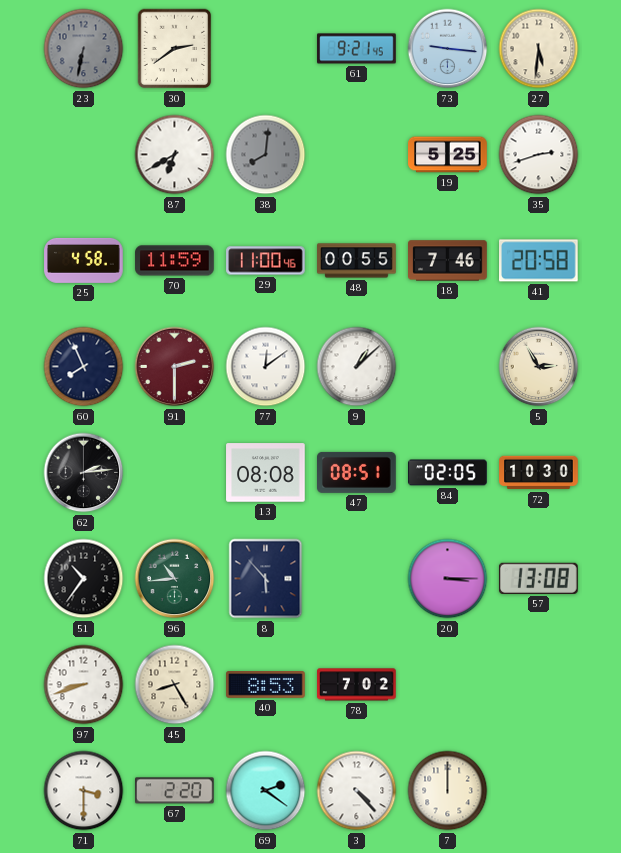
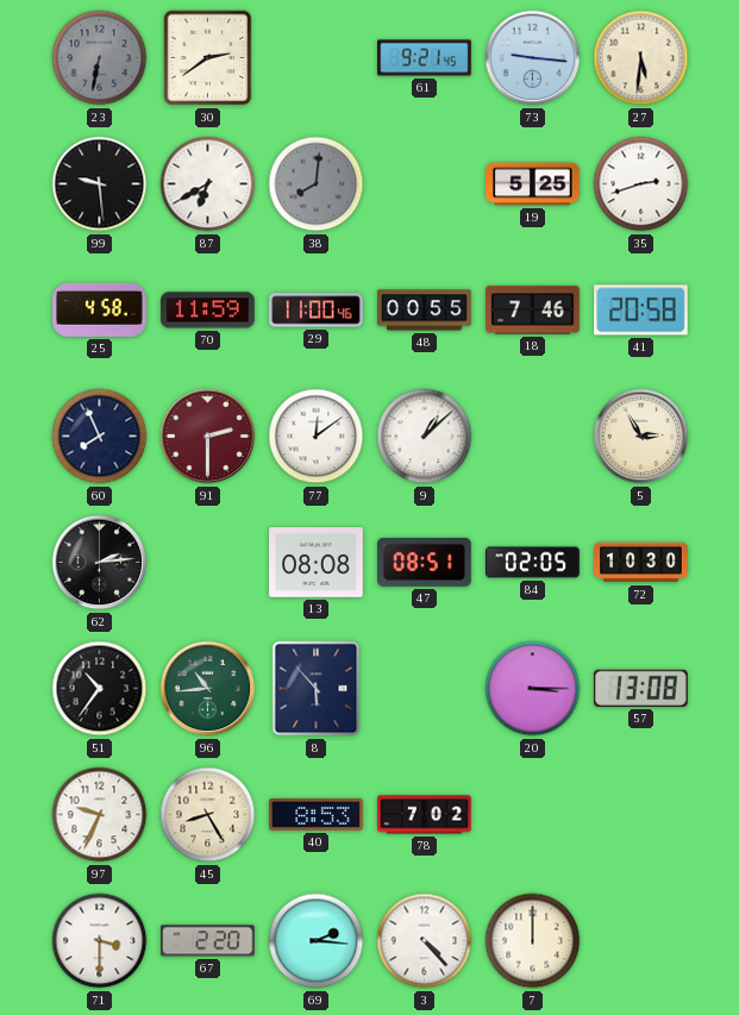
99: none -> 9:29 (100, 184)
97: 8:42 -> 9:34 (100, 815)
69: 2:21 -> 2:16 (317, 941)
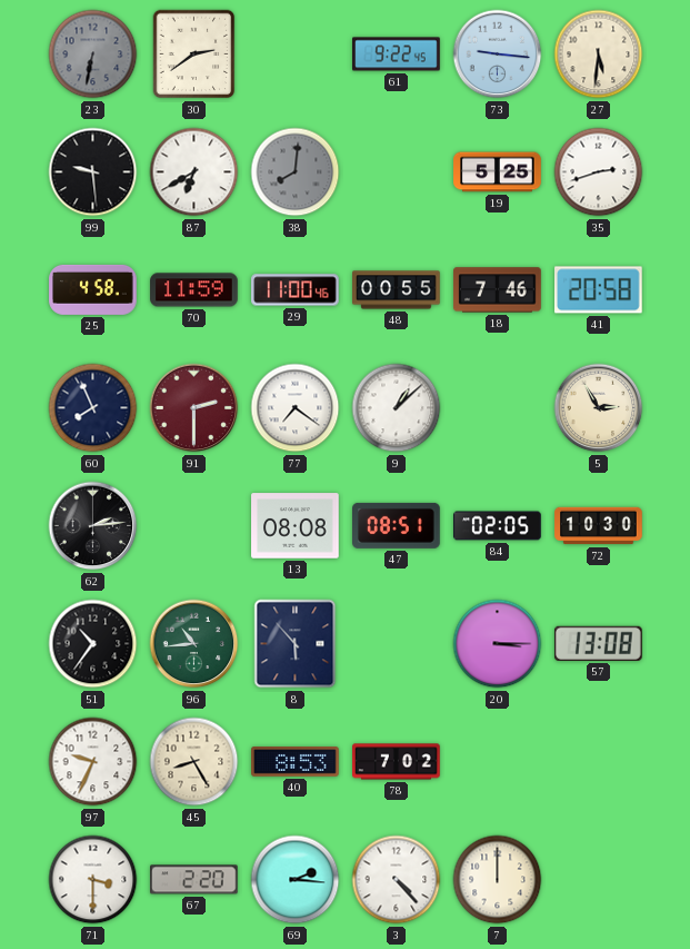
61: 9:21 -> 9:22 (397, 55)
77: 12:09 -> 7:21 (296, 408)
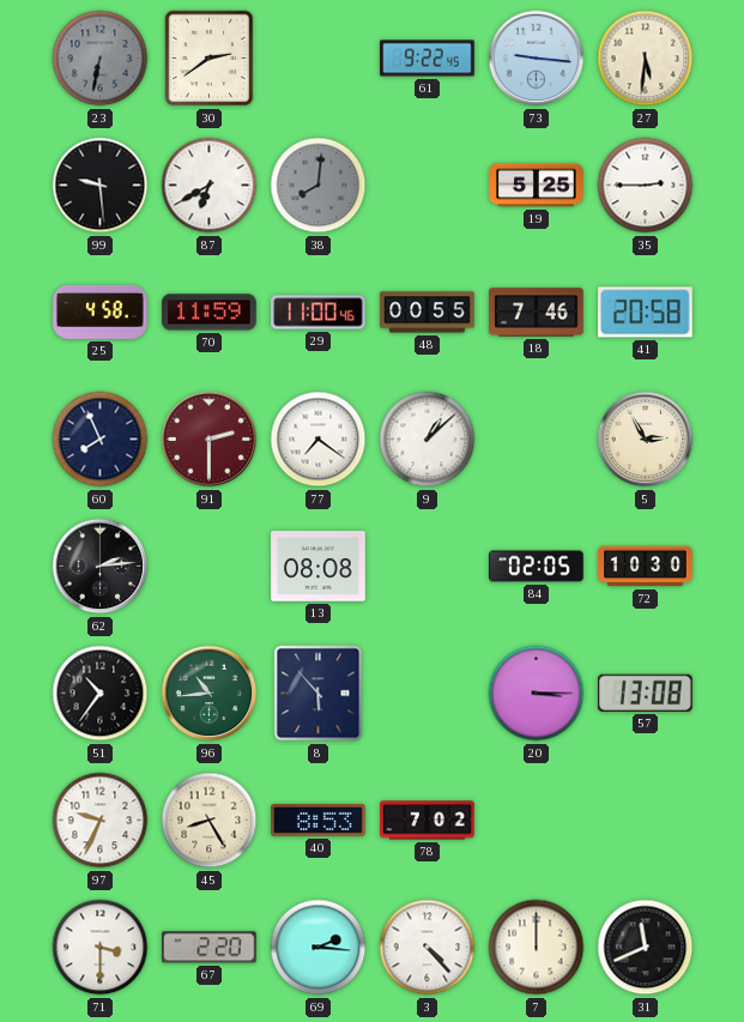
35: 2:42 -> 2:45 (646, 186)
47: 08:51 -> none (397, 525)
31: none -> 11:41 (646, 948)
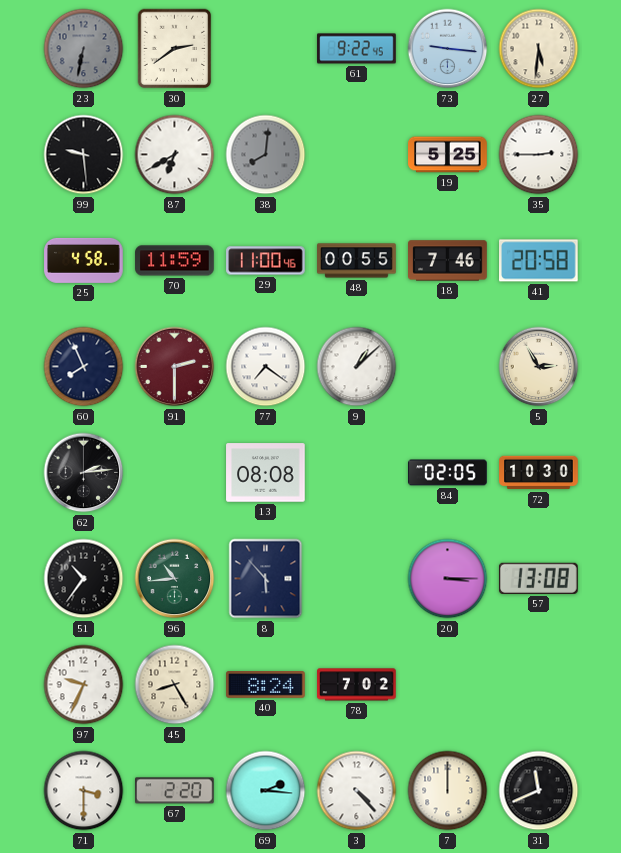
40: 8:53 -> 8:24 (266, 685)
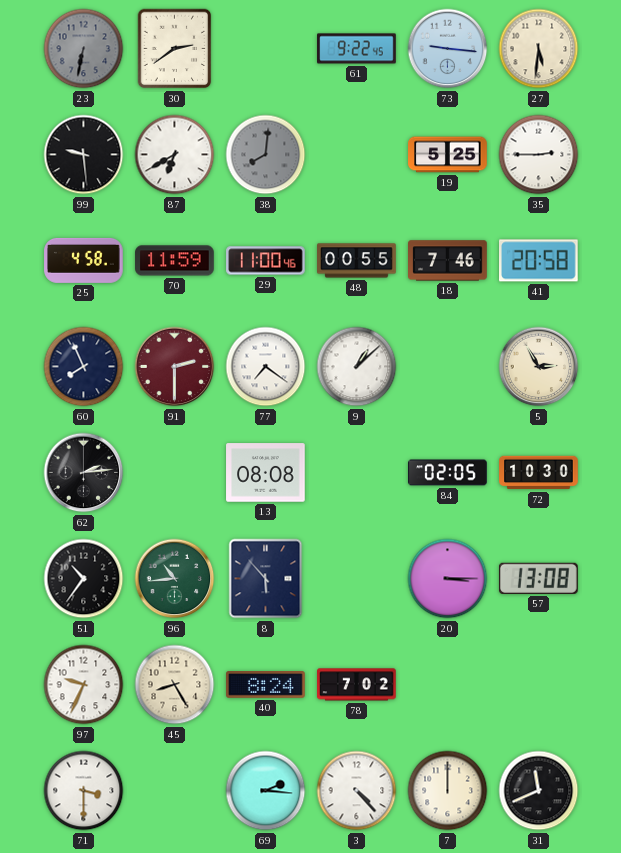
67: 2:20 -> none (175, 791)
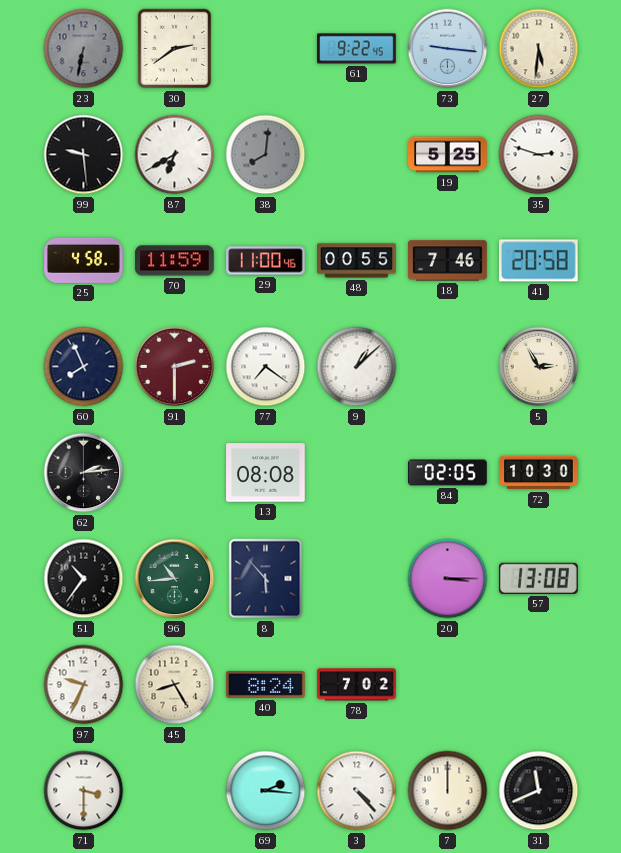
35: 2:45 -> 2:48 (539, 155)
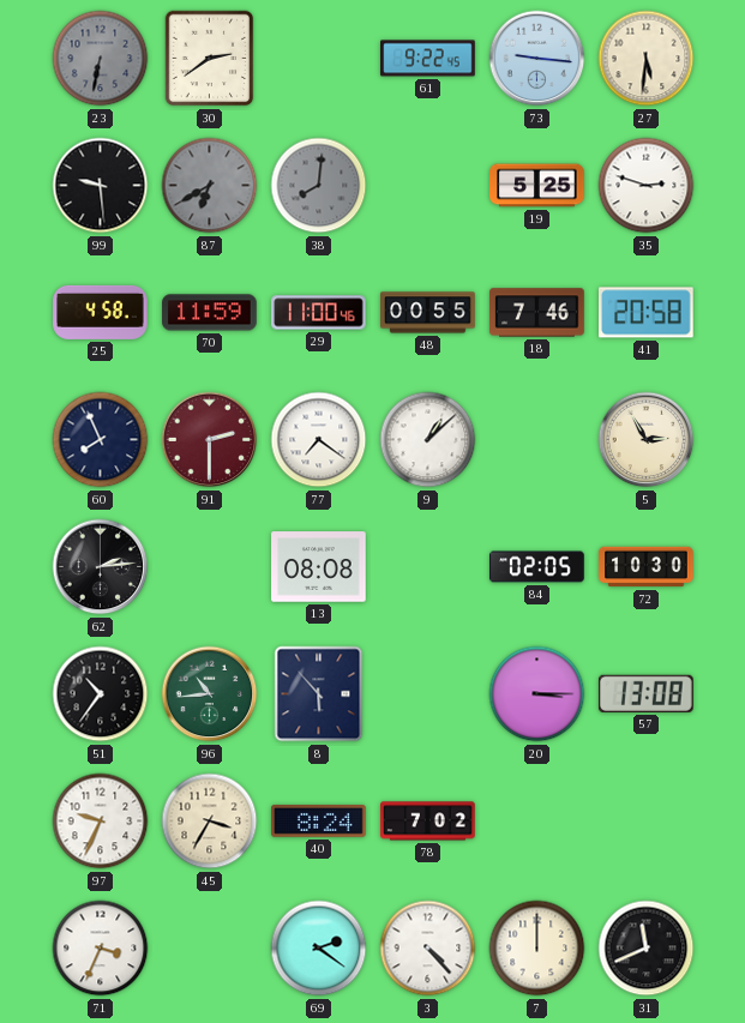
87 dial: white -> grey (210, 186)
45: 8:25 -> 3:35 (210, 822)
71: 3:30 -> 3:34 (101, 949)
69: 2:16 -> 2:21 (319, 949)
